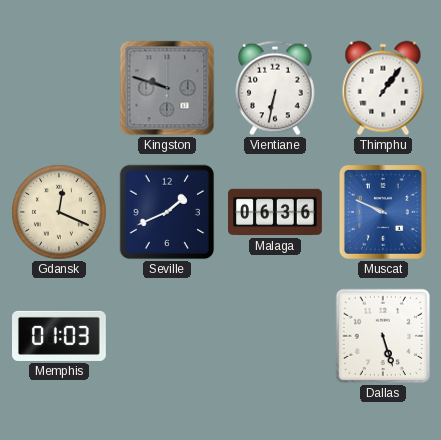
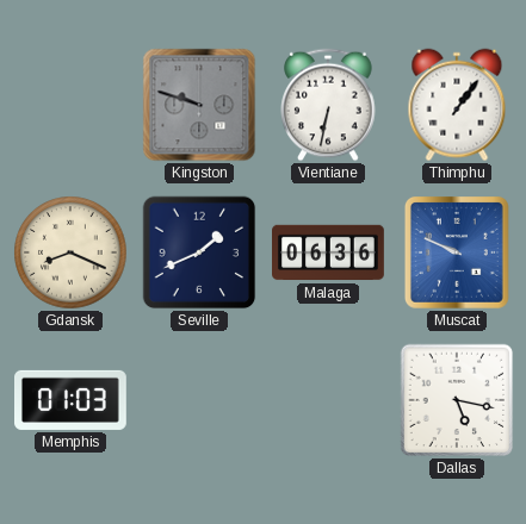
Gdansk: 12:19 -> 8:19 (70, 252)
Dallas: 5:27 -> 5:17 (457, 400)
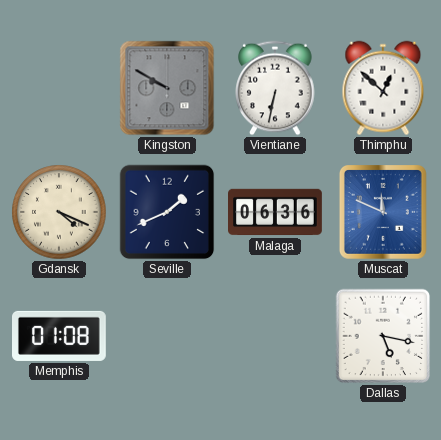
Kingston: 9:48 -> 9:50 (167, 88)
Thimphu: 1:06 -> 12:52 (383, 88)
Gdansk: 8:19 -> 4:19 (59, 212)
Muscat: 9:49 -> 11:49 (383, 213)
Memphis: 01:03 -> 01:08 (60, 336)
